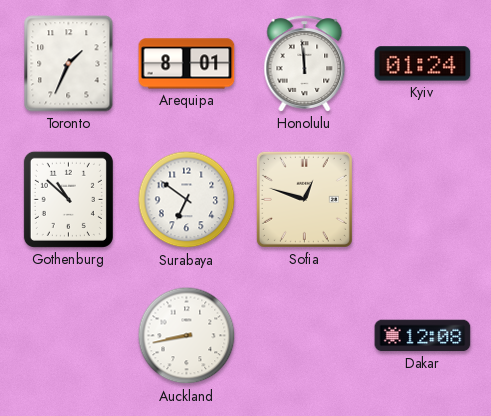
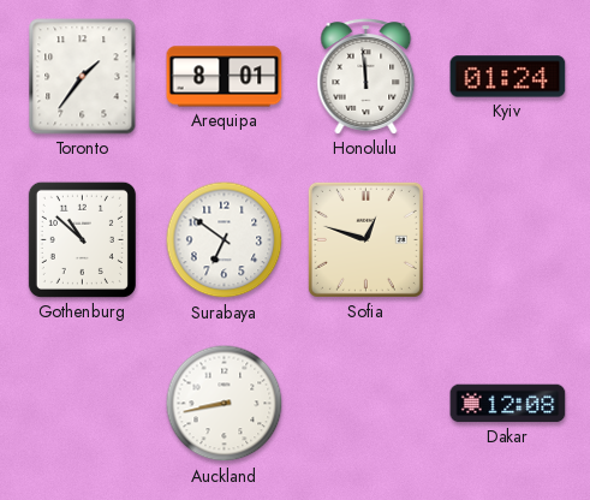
Toronto: 1:34 -> 1:36 (83, 77)
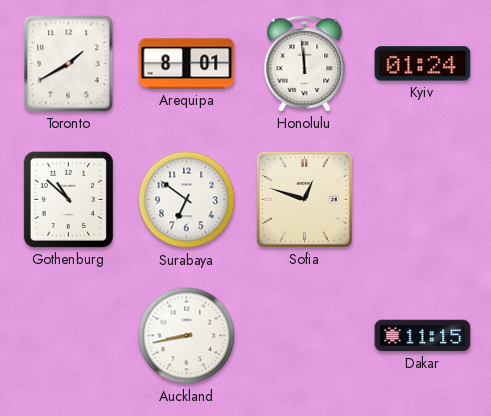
Toronto: 1:36 -> 1:40 (69, 64)
Dakar: 12:08 -> 11:15 (423, 336)
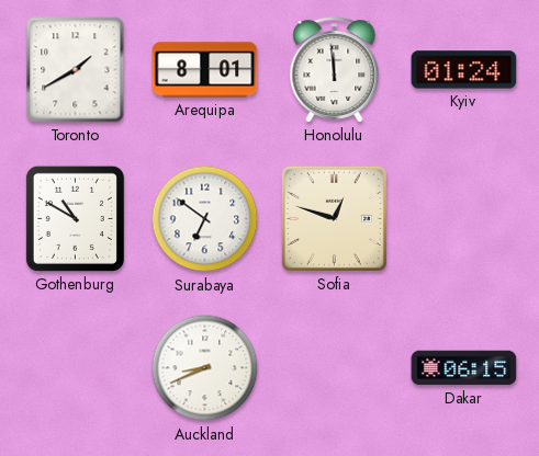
Gothenburg: 10:52 -> 10:50 (75, 218)
Auckland: 8:43 -> 8:41 (205, 368)
Dakar: 11:15 -> 06:15 (464, 368)
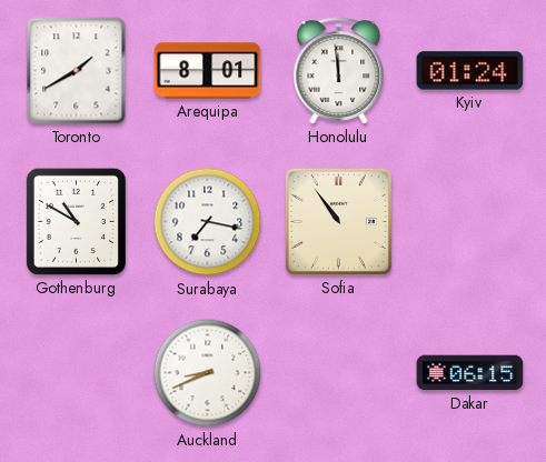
Surabaya: 6:51 -> 7:17 (208, 222)
Sofia: 12:48 -> 10:54 (338, 221)
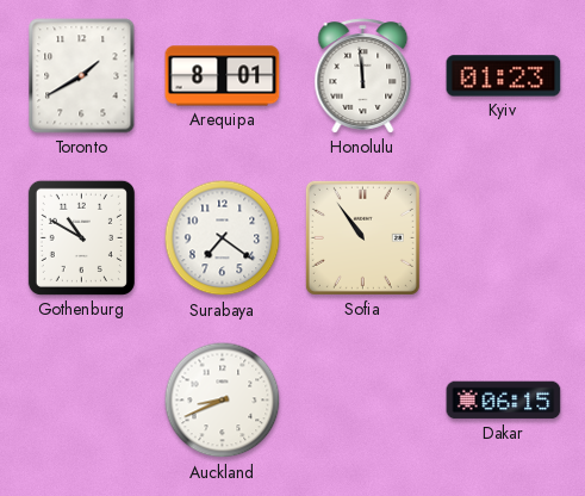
Kyiv: 01:24 -> 01:23 (504, 76)
Surabaya: 7:17 -> 7:21 (223, 238)
